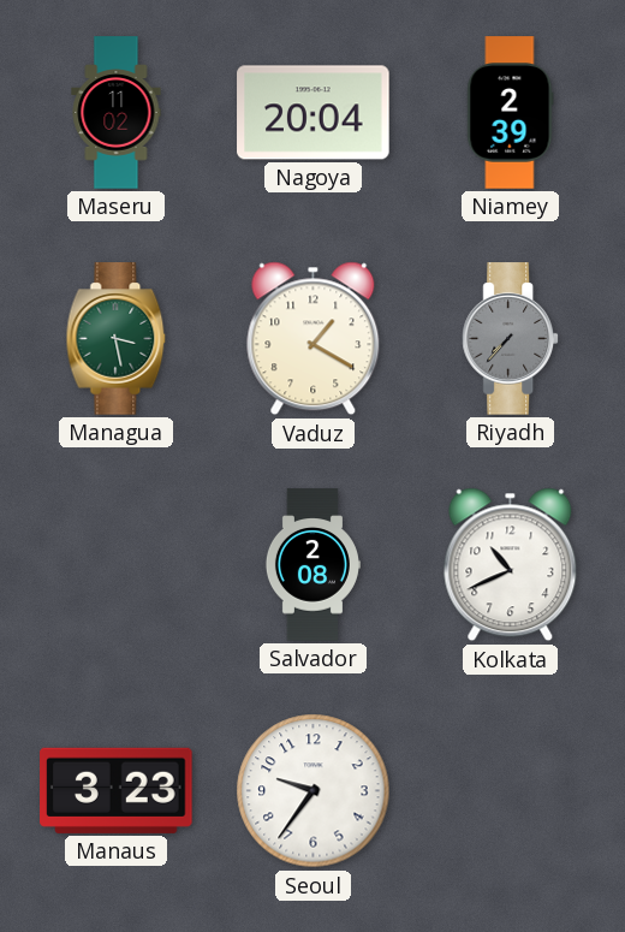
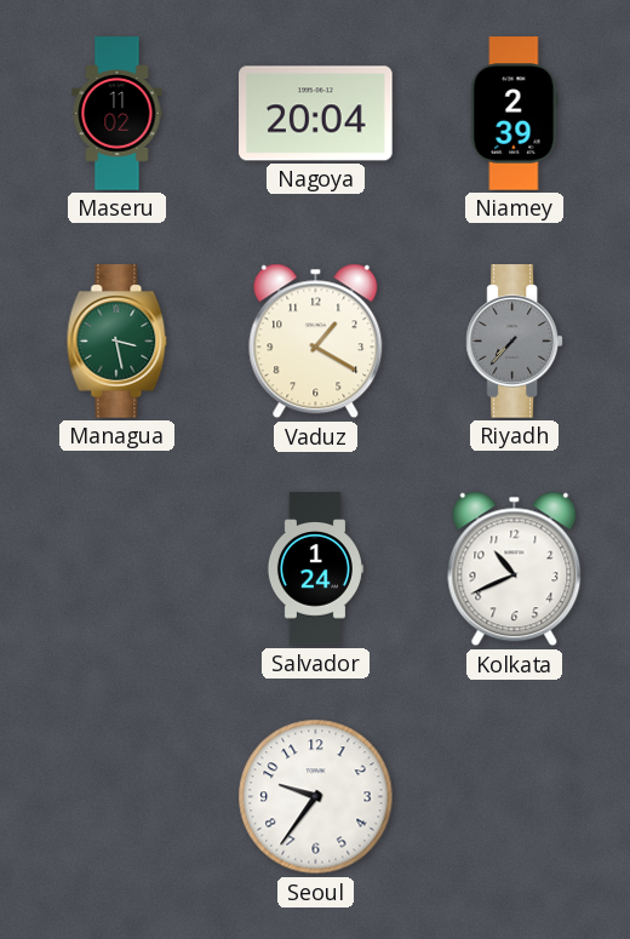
Salvador: 2:08 -> 1:24 (315, 569)
Manaus: 3:23 -> none (117, 790)
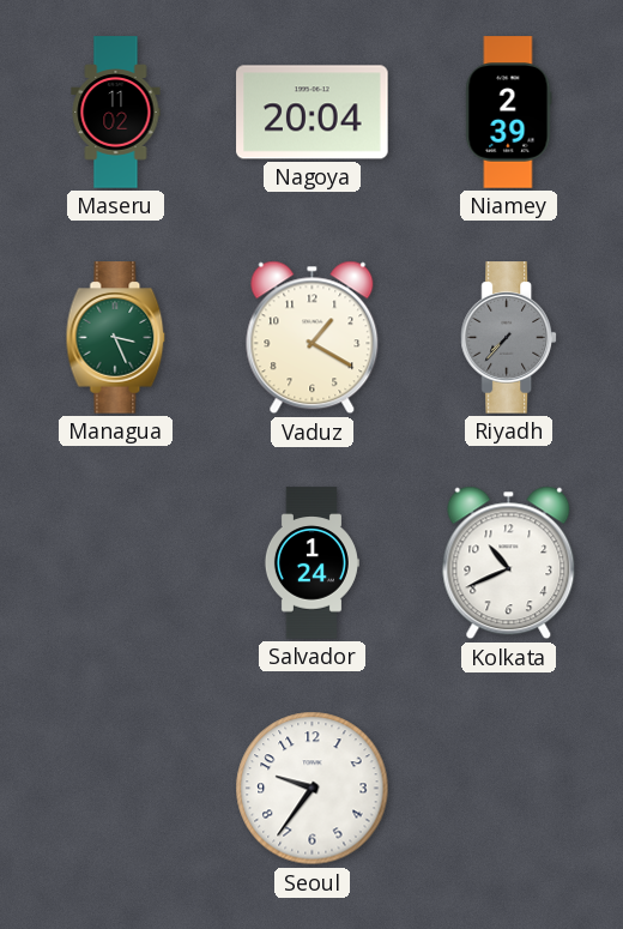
Managua: 3:28 -> 3:26 (116, 338)
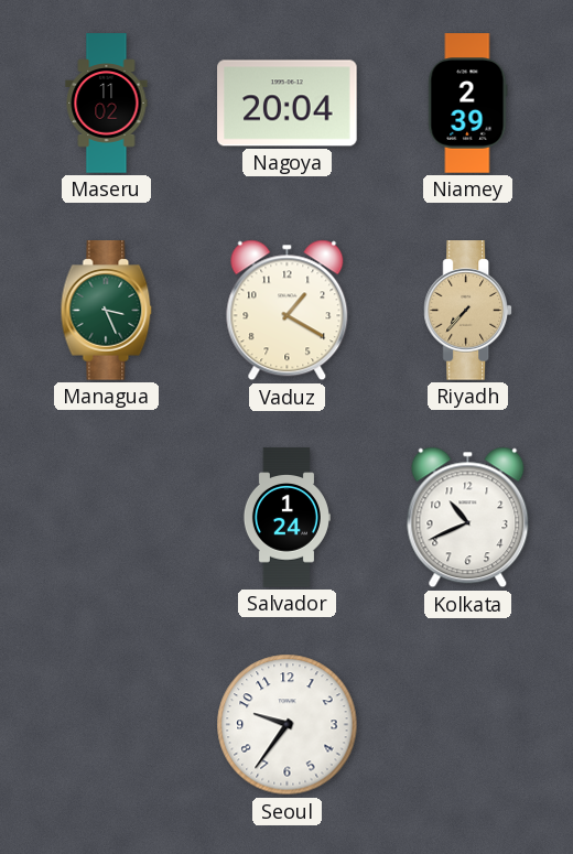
Riyadh dial: grey -> champagne (467, 311)
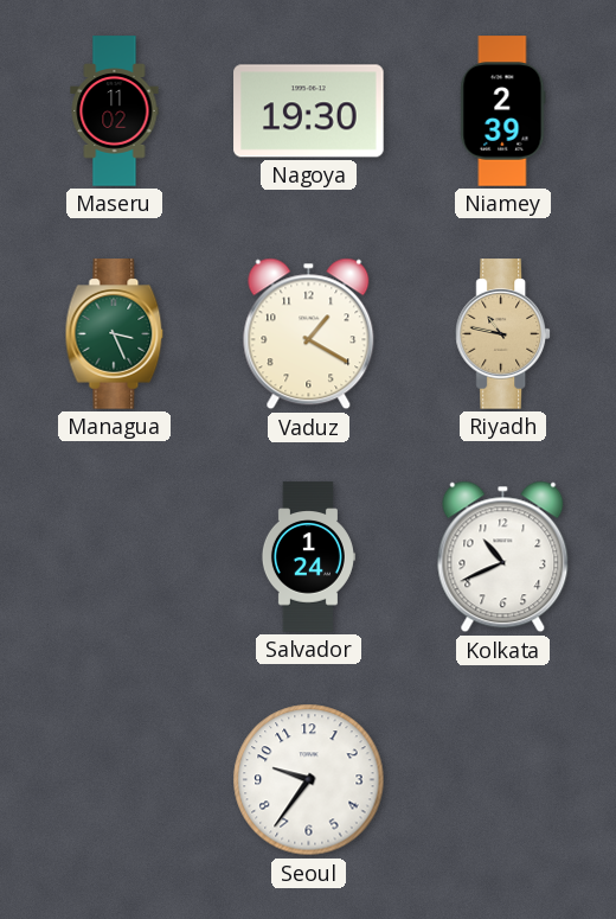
Nagoya: 20:04 -> 19:30 (309, 111)
Riyadh: 7:37 -> 10:47 (502, 334)
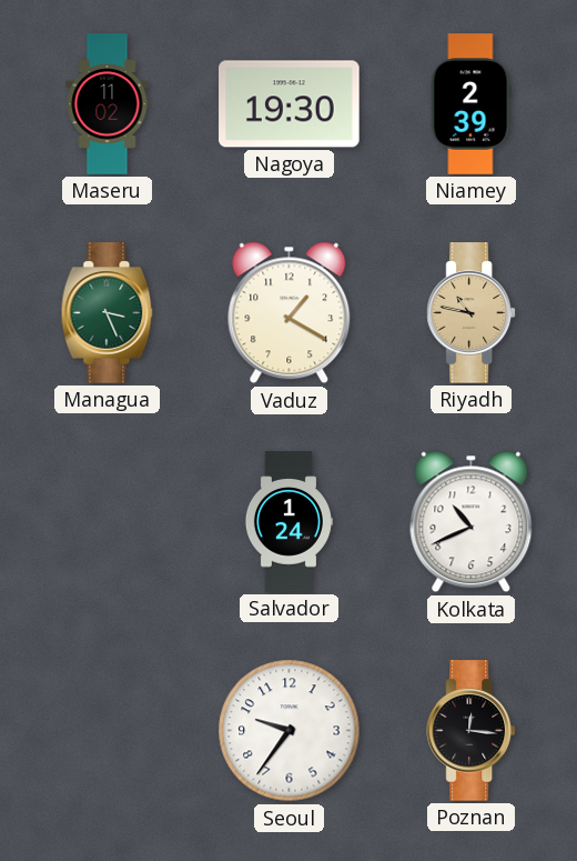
Poznan: none -> 12:16 (470, 731)
